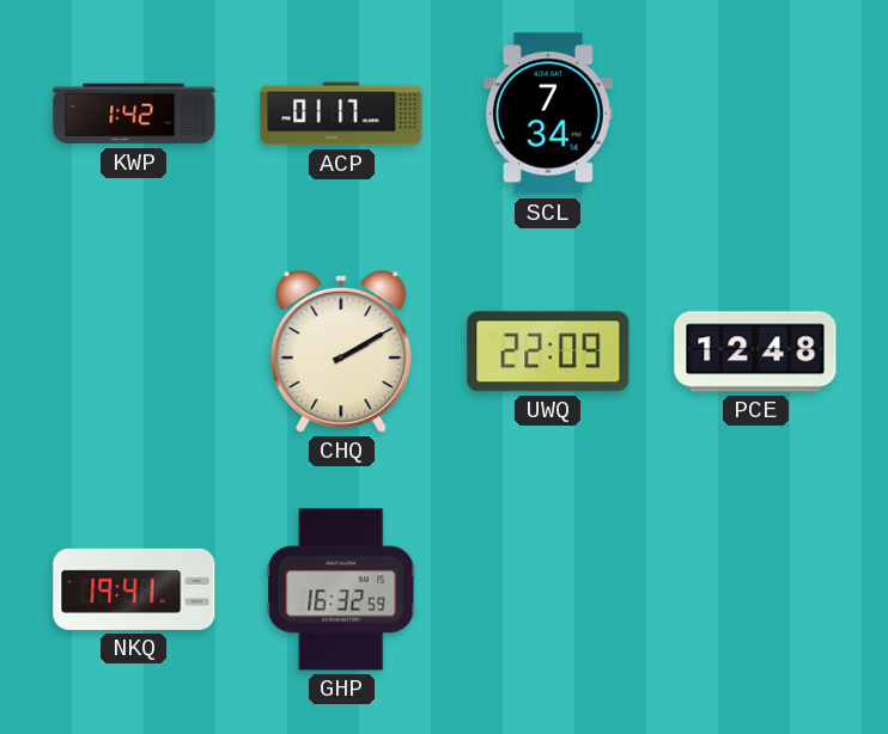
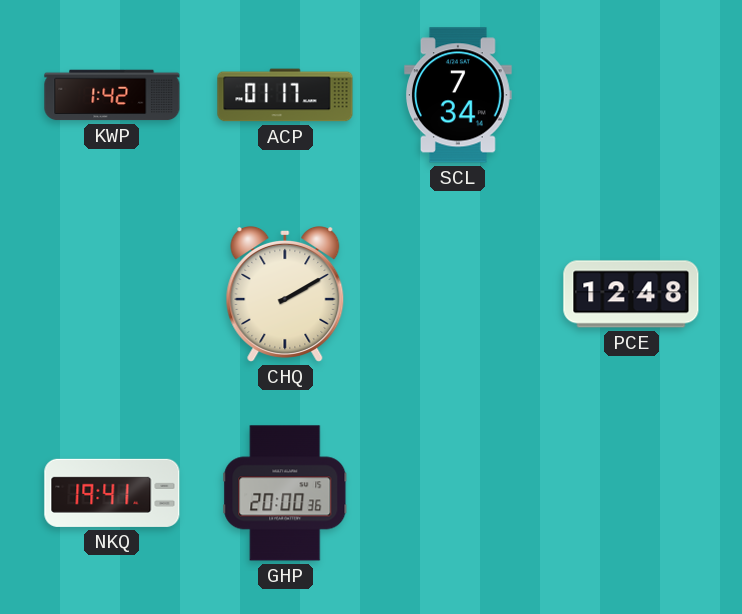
UWQ: 22:09 -> none (548, 351)
GHP: 16:32 -> 20:00 (285, 493)
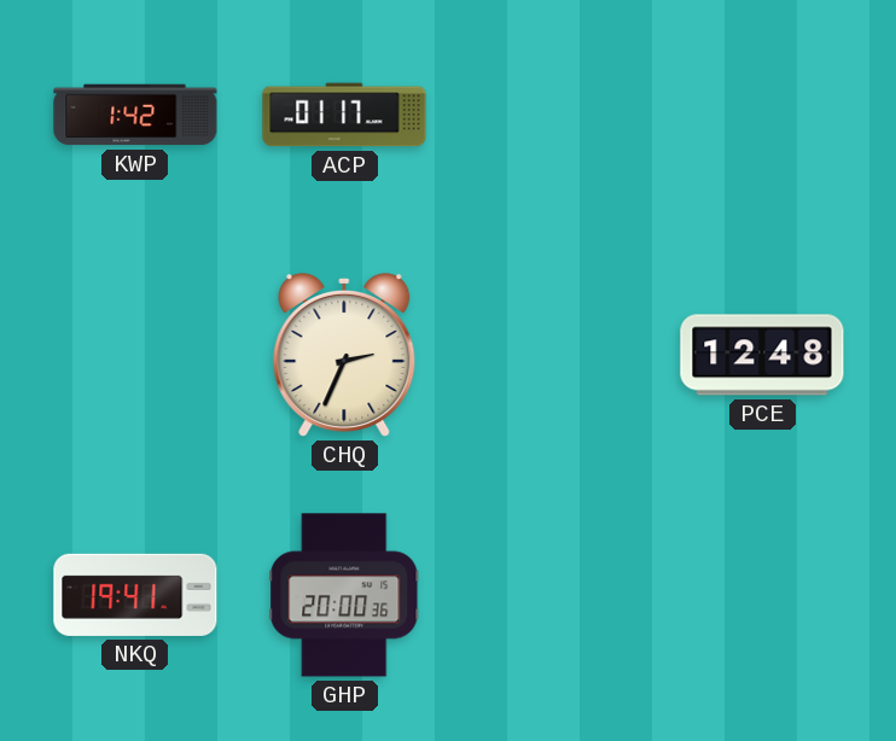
SCL: 7:34 -> none (459, 95)
CHQ: 2:10 -> 2:34 (344, 356)
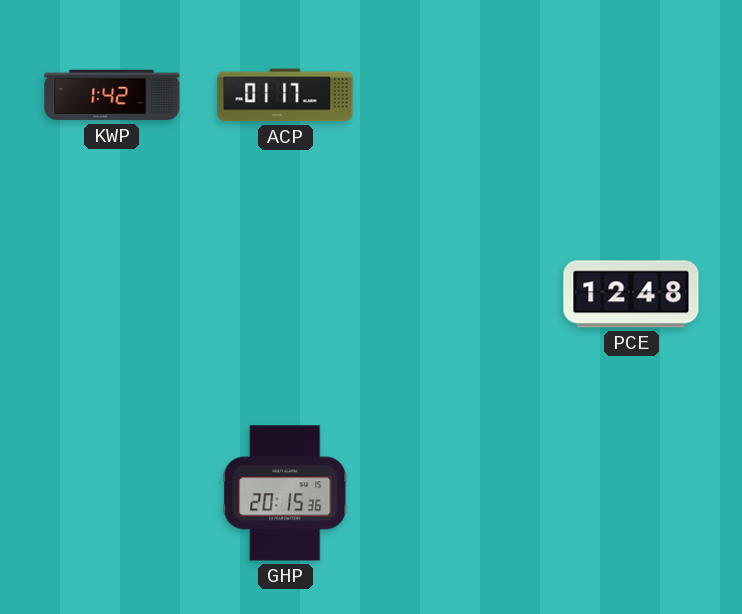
CHQ: 2:34 -> none (344, 356)
NKQ: 19:41 -> none (135, 595)
GHP: 20:00 -> 20:15 (285, 493)
